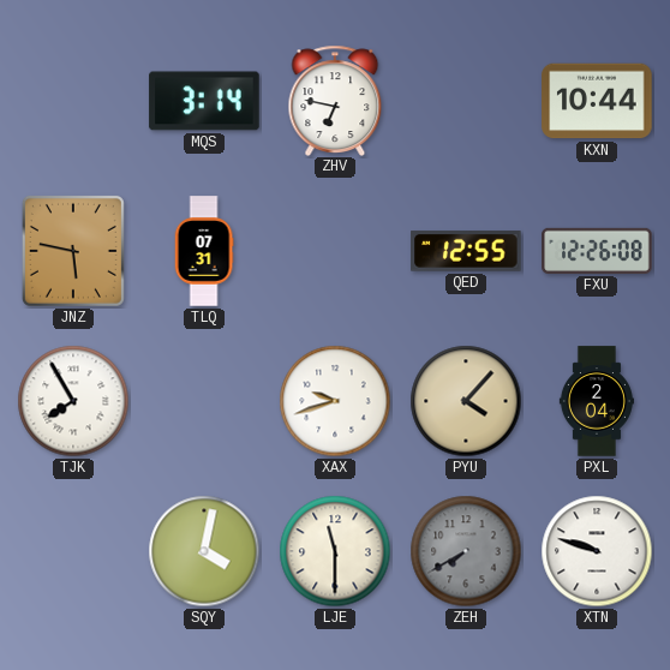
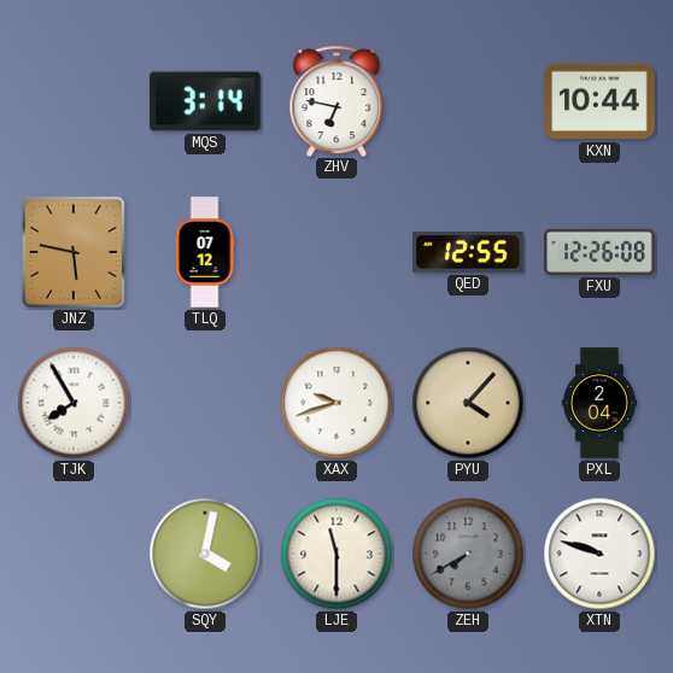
TLQ: 07:31 -> 07:12 (205, 252)
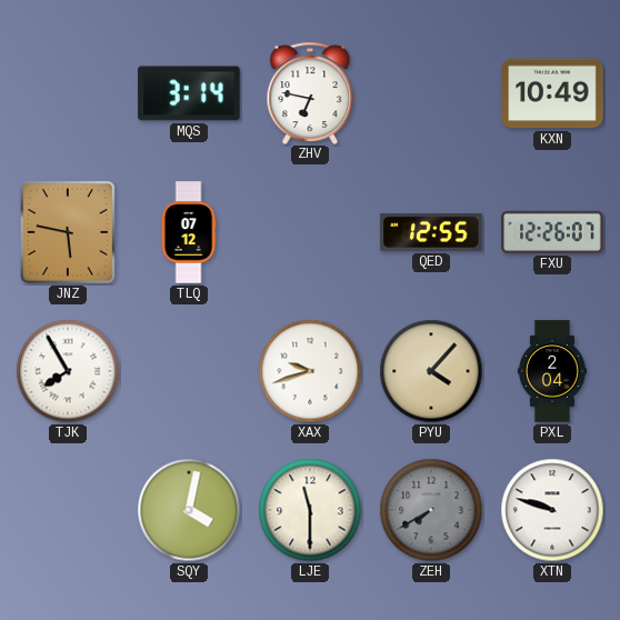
KXN: 10:44 -> 10:49 (552, 93)
FXU: 12:26:08 -> 12:26:07 (552, 232)
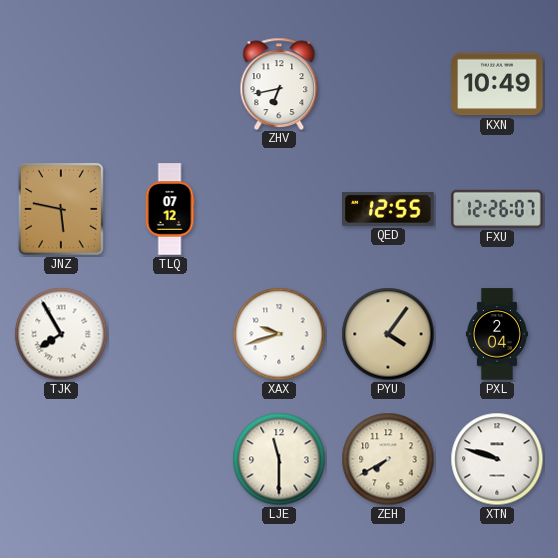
MQS: 3:14 -> none (189, 93)
ZHV: 6:47 -> 6:43 (279, 83)
PYU: 4:07 -> 4:06 (388, 334)
SQY: 4:02 -> none (189, 510)
ZEH dial: grey -> cream (388, 459)
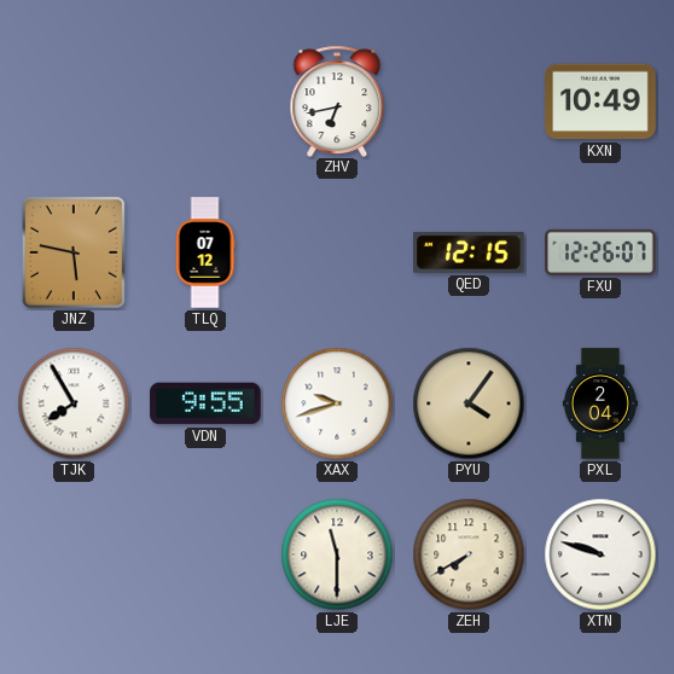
QED: 12:55 -> 12:15 (469, 254)
VDN: none -> 9:55 (205, 403)
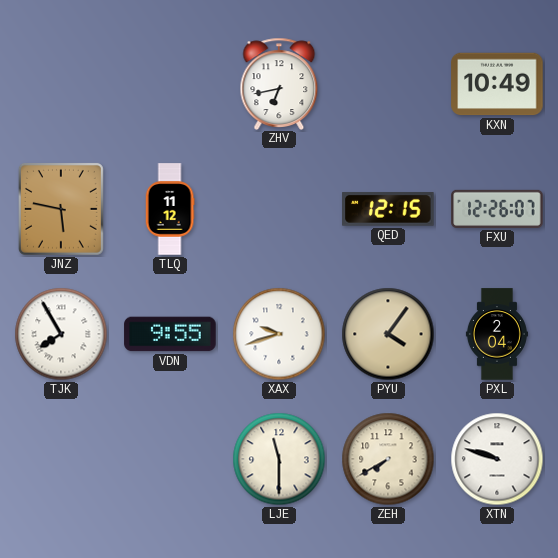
TLQ: 07:12 -> 11:12 (170, 209)
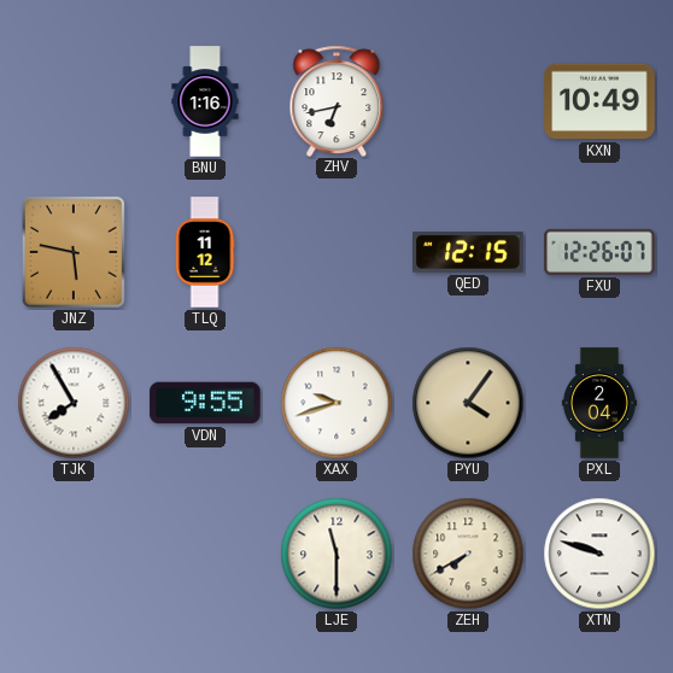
BNU: none -> 1:16 (205, 101)
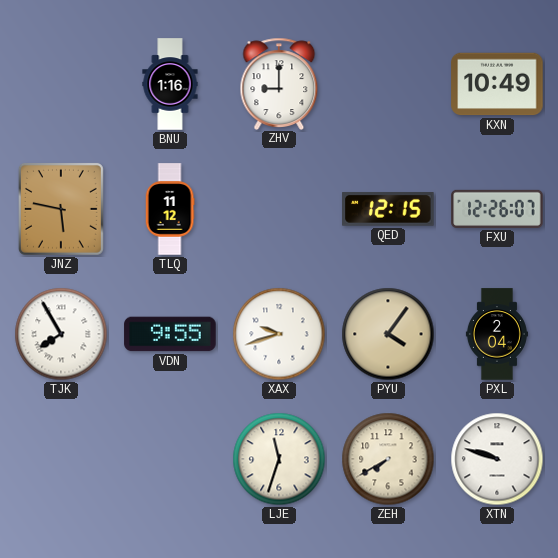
ZHV: 6:43 -> 9:00 (279, 83)
LJE: 11:30 -> 11:33 (279, 459)
